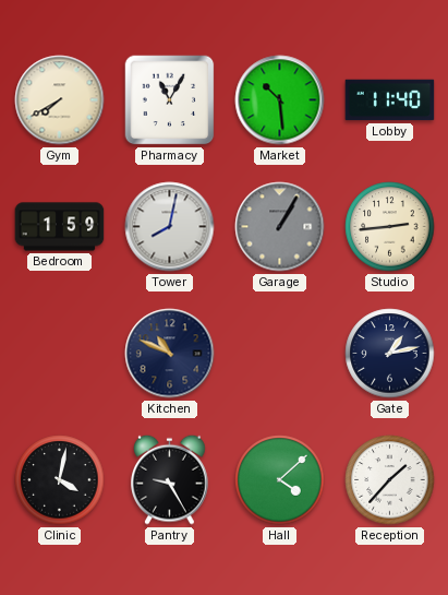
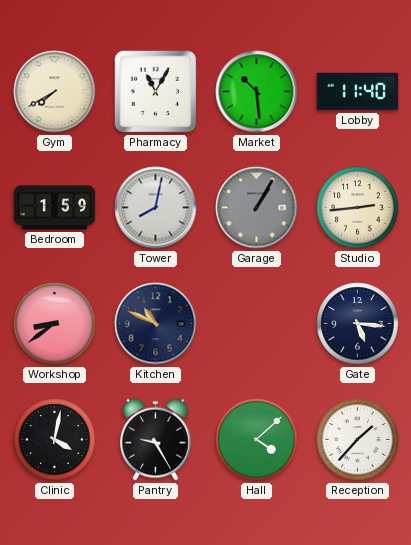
Workshop: none -> 8:39 (55, 324)
Gate: 1:13 -> 5:16 (358, 324)
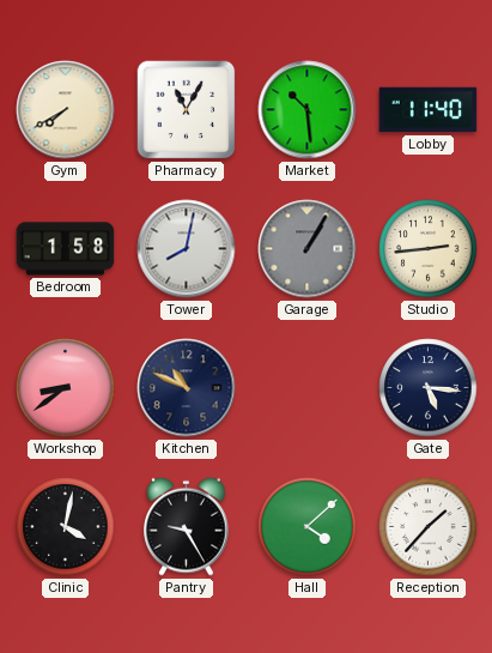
Bedroom: 1:59 -> 1:58 (66, 249)
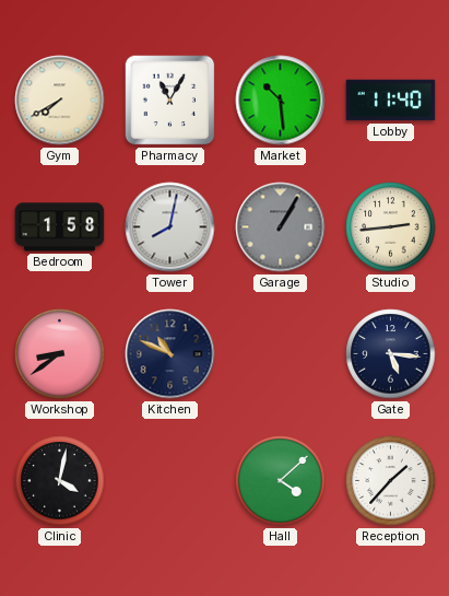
Pantry: 9:25 -> none (187, 526)
